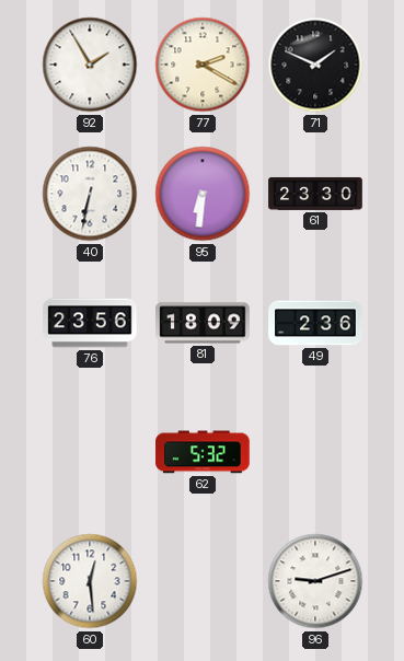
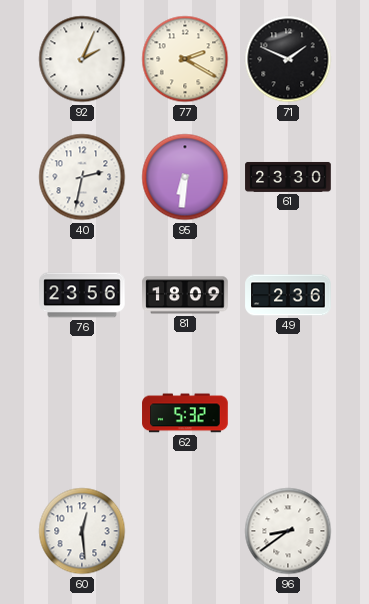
92: 1:55 -> 2:04 (82, 59)
40: 6:32 -> 2:32 (82, 177)
96: 9:12 -> 8:39 (288, 531)
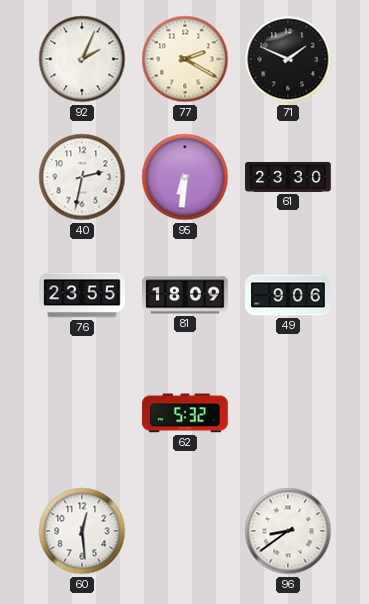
76: 23:56 -> 23:55 (82, 295)
49: 2:36 -> 9:06 (288, 295)
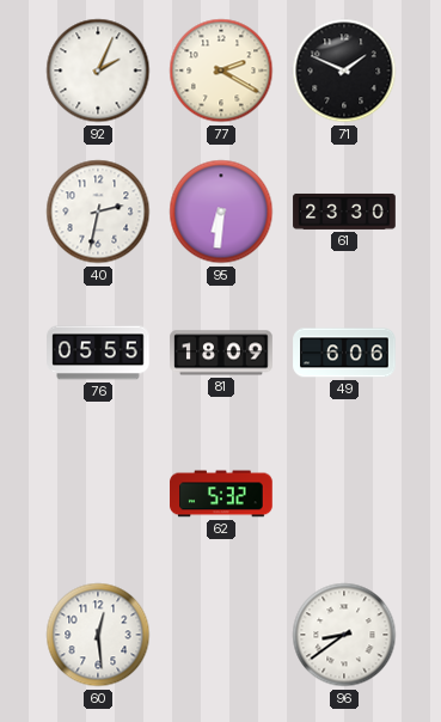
76: 23:55 -> 05:55 (98, 353)
49: 9:06 -> 6:06 (344, 353)
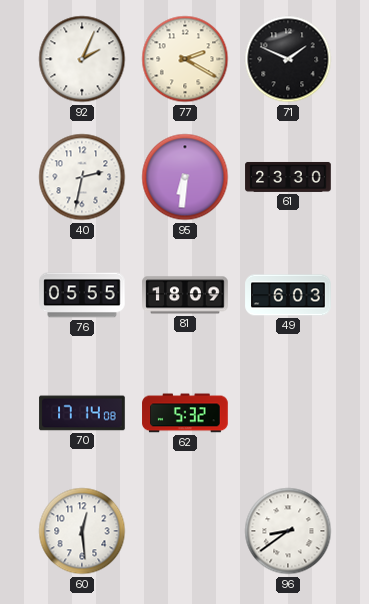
49: 6:06 -> 6:03 (288, 295)
70: none -> 17:14 (82, 413)
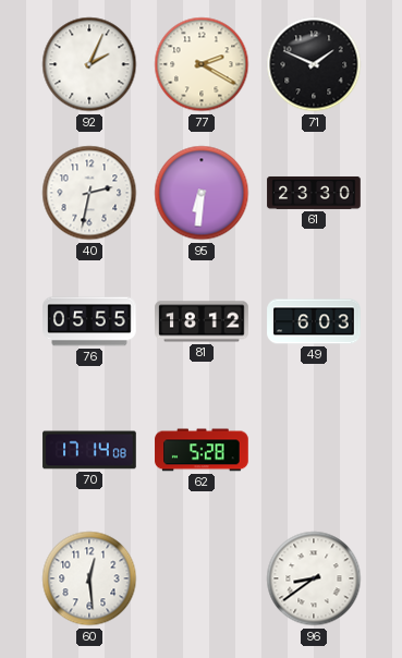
81: 18:09 -> 18:12 (202, 321)
62: 5:32 -> 5:28 (202, 450)
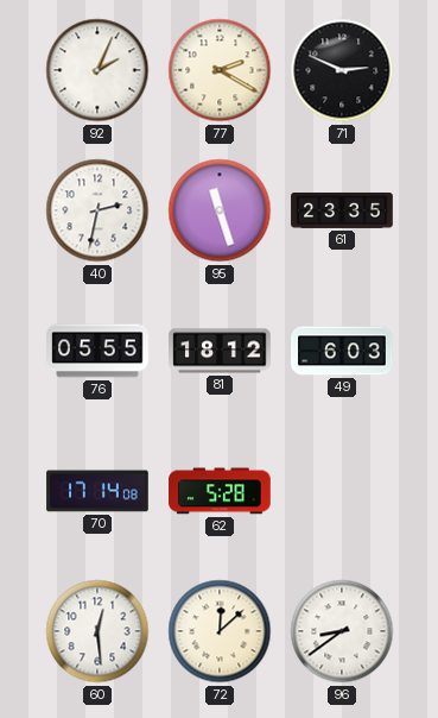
71: 1:49 -> 2:49 (342, 70)
95: 6:31 -> 11:27 (220, 210)
61: 23:30 -> 23:35 (342, 210)
72: none -> 12:08 (220, 631)
